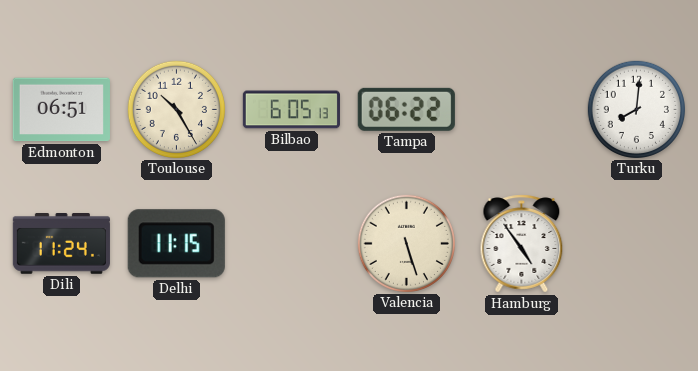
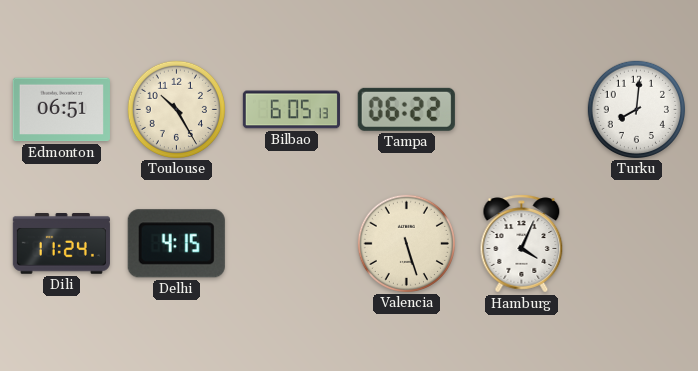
Delhi: 11:15 -> 4:15 (176, 244)
Hamburg: 4:54 -> 4:04 (522, 244)
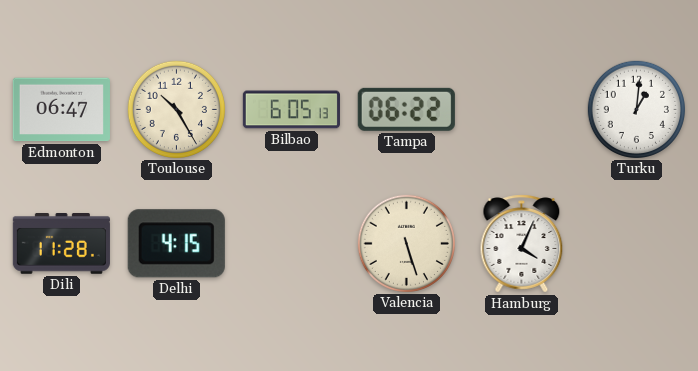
Edmonton: 06:51 -> 06:47 (61, 110)
Turku: 8:01 -> 1:01 (636, 109)
Dili: 11:24 -> 11:28 (61, 244)
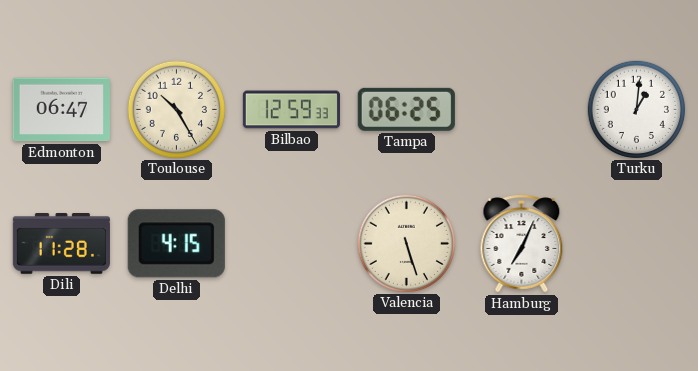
Bilbao: 6:05 -> 12:59 (291, 110)
Tampa: 06:22 -> 06:25 (406, 109)
Hamburg: 4:04 -> 7:04 (522, 244)
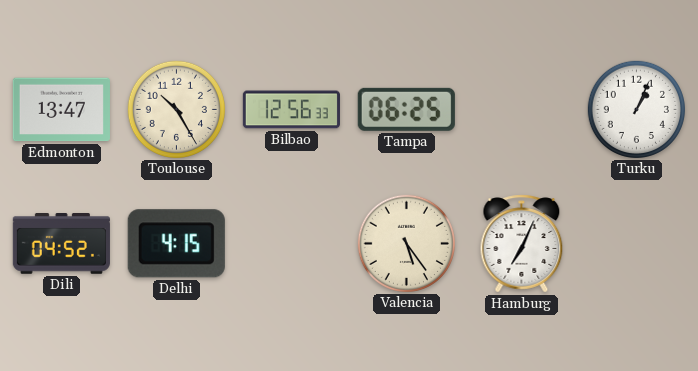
Edmonton: 06:47 -> 13:47 (61, 110)
Bilbao: 12:59 -> 12:56 (291, 110)
Turku: 1:01 -> 1:04 (636, 109)
Dili: 11:28 -> 04:52 (61, 244)
Valencia: 5:27 -> 5:24 (406, 243)
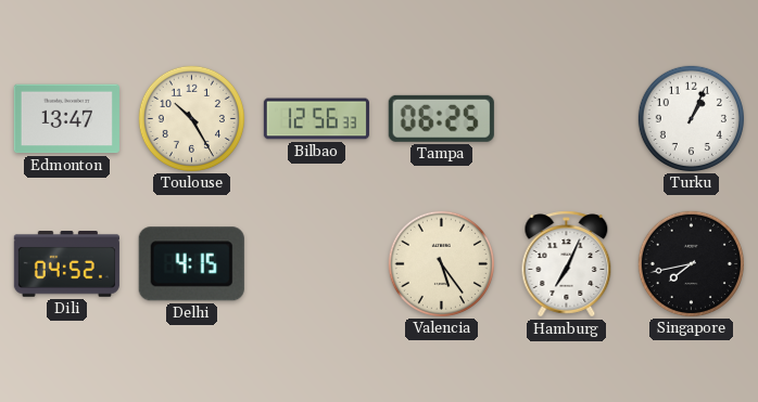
Singapore: none -> 7:43 (691, 263)
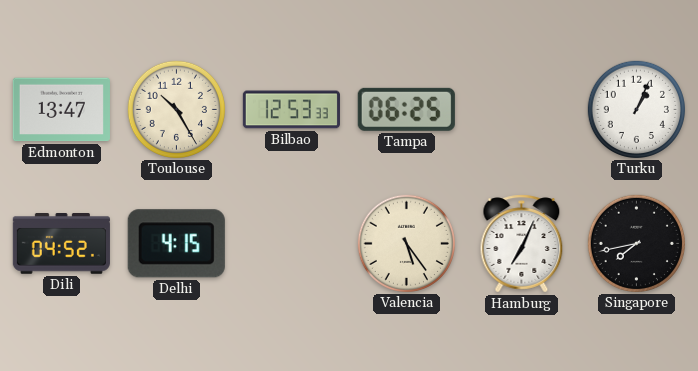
Bilbao: 12:56 -> 12:53 (291, 110)
